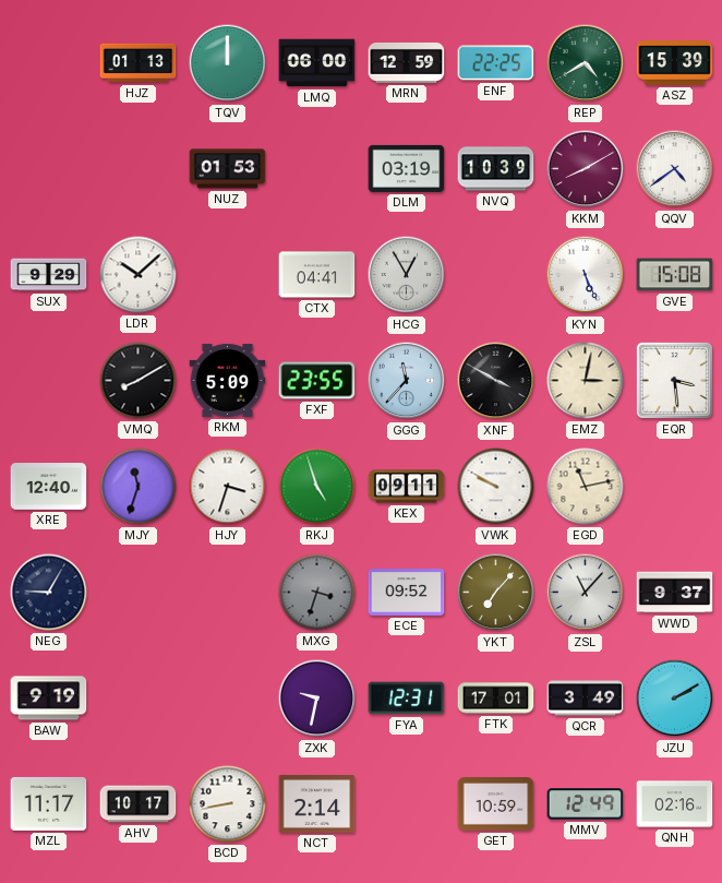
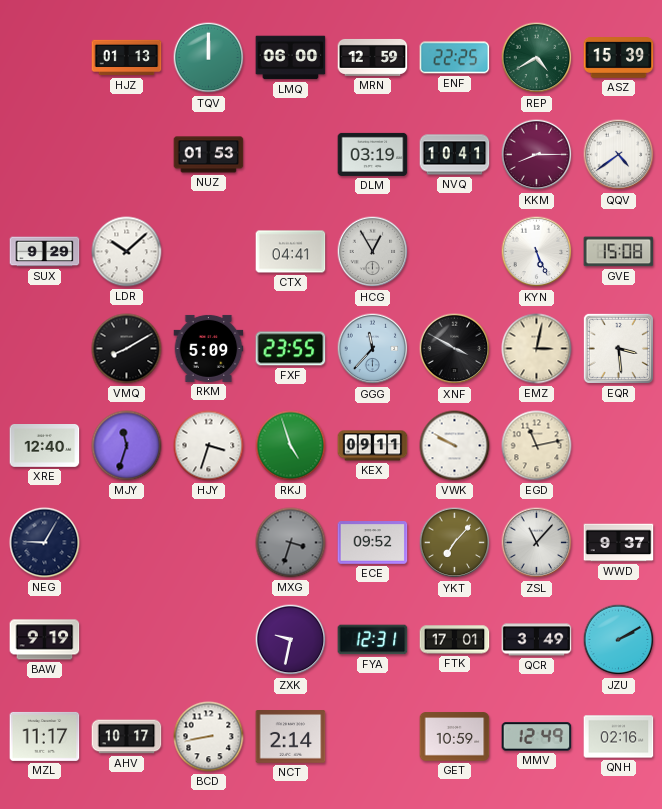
NVQ: 10:39 -> 10:41 (455, 155)
KKM: 8:10 -> 8:15 (537, 155)
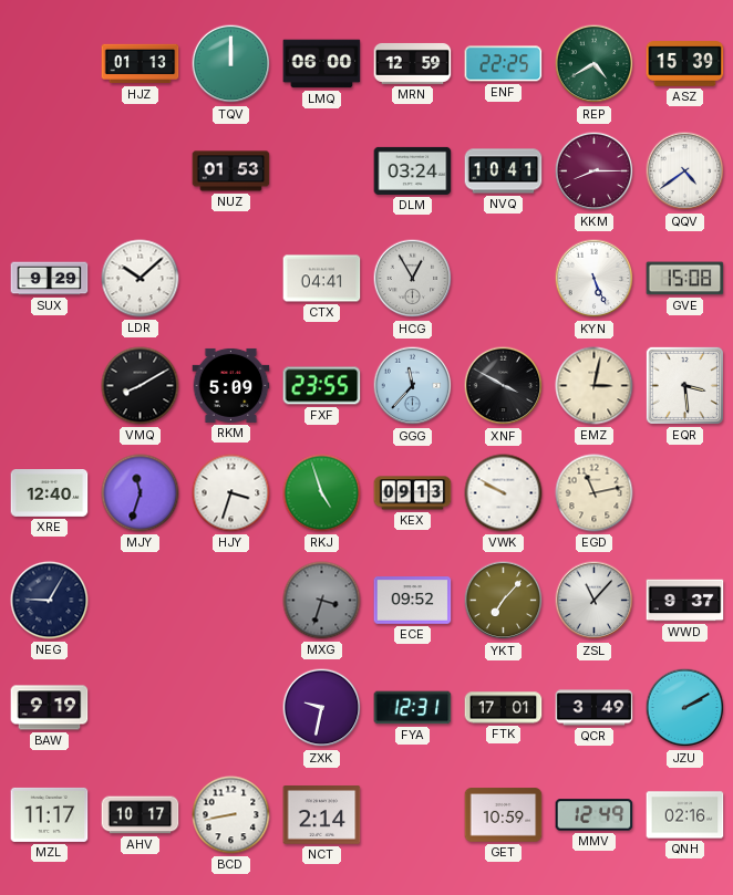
DLM: 03:19 -> 03:24 (413, 170)
KEX: 09:11 -> 09:13 (413, 493)
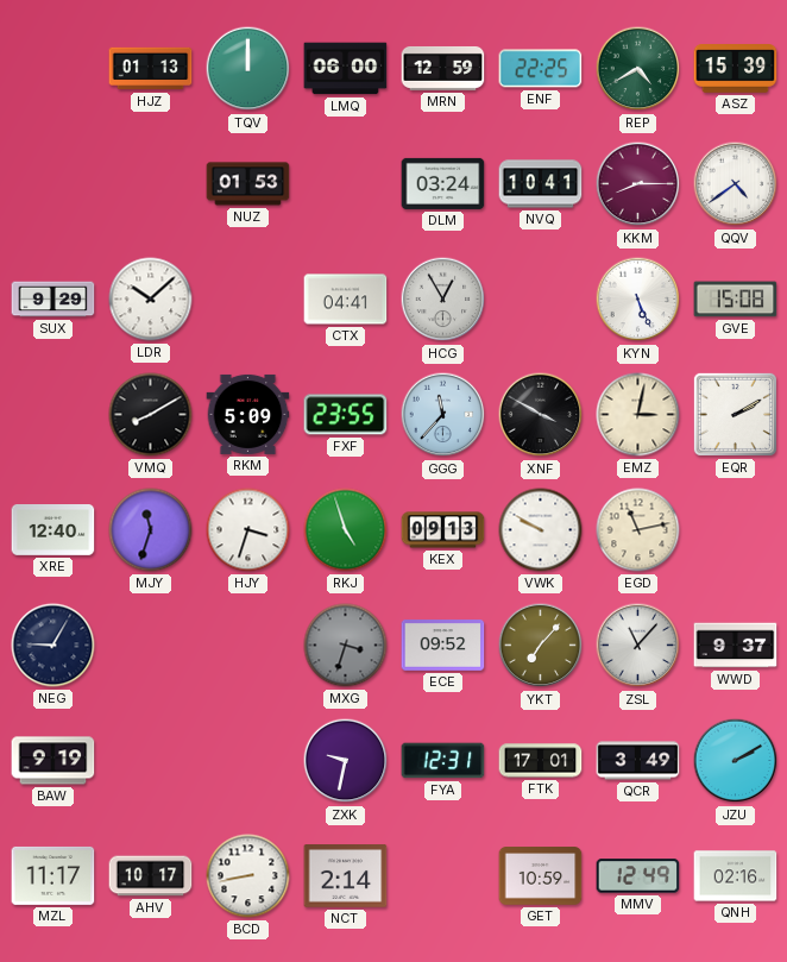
EQR: 3:29 -> 2:10 (735, 414)
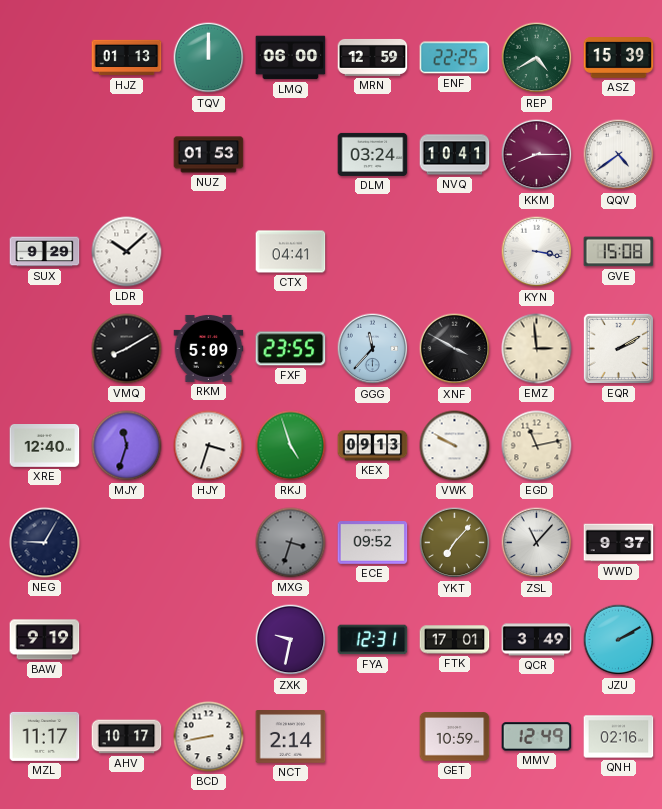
HCG: 12:55 -> none (443, 300)
KYN: 5:26 -> 3:17 (537, 252)
EMZ: 3:02 -> 2:59 (537, 349)
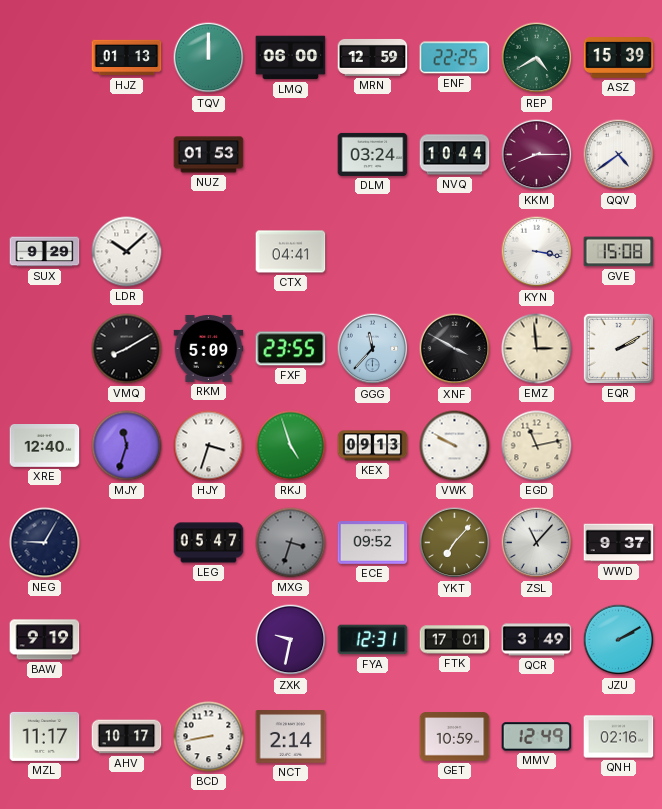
NVQ: 10:41 -> 10:44 (455, 155)
LEG: none -> 05:47 (209, 543)
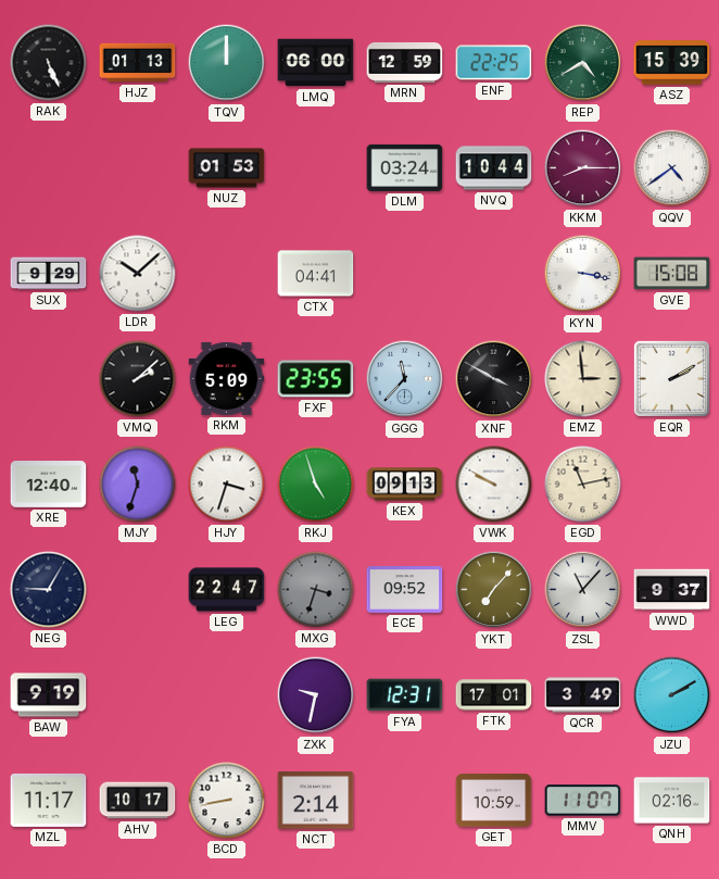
RAK: none -> 5:26 (49, 63)
VMQ: 8:10 -> 2:08 (138, 379)
LEG: 05:47 -> 22:47 (227, 590)
MMV: 12:49 -> 11:07 (583, 801)
